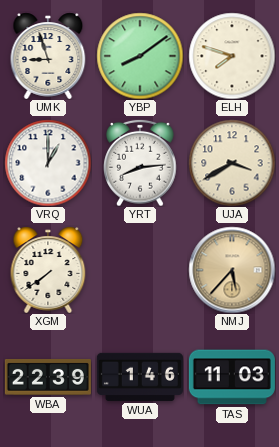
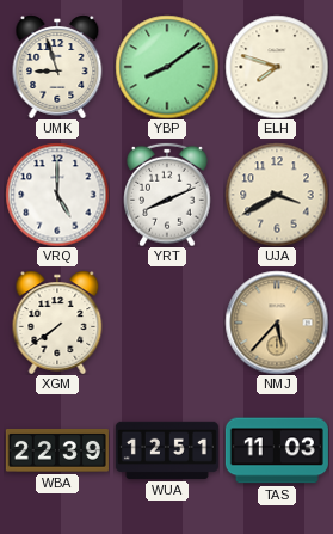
VRQ: 1:00 -> 5:00 (57, 195)
YRT: 8:14 -> 8:11 (167, 195)
WUA: 1:46 -> 12:51 (167, 450)
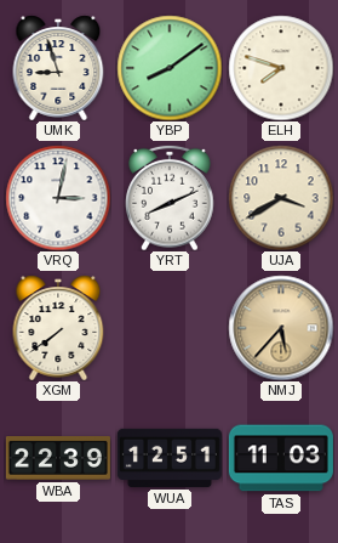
VRQ: 5:00 -> 3:02 (58, 198)
